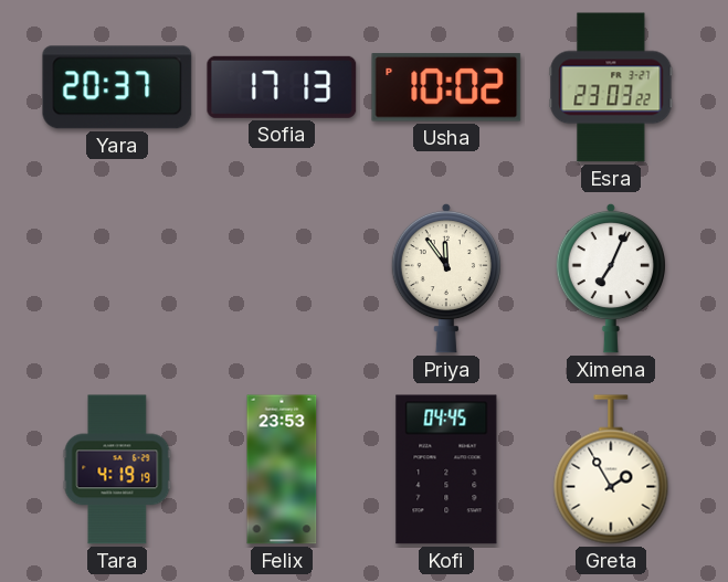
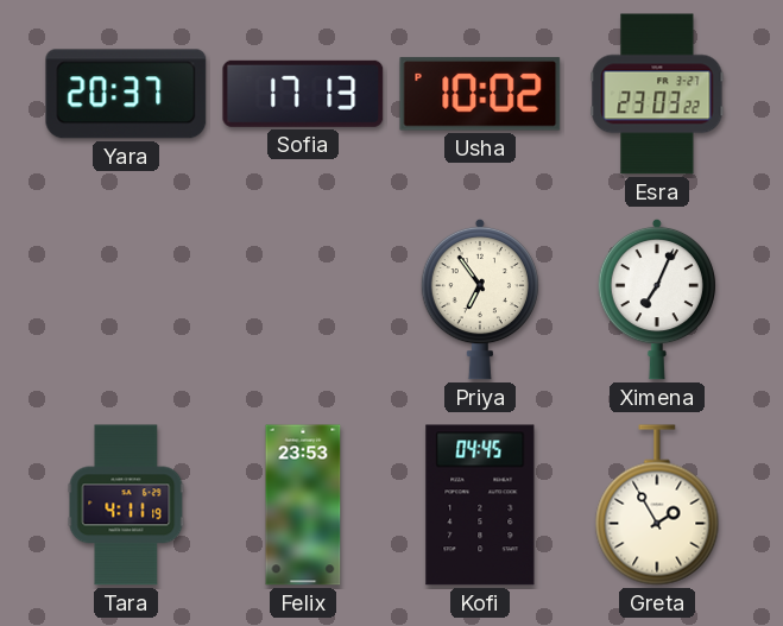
Priya: 11:54 -> 6:54 (480, 299)
Tara: 4:19 -> 4:11 (126, 505)
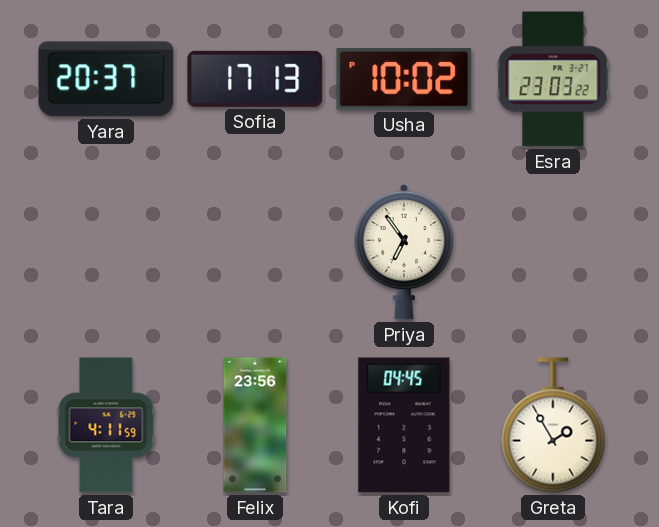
Ximena: 7:04 -> none (657, 299)
Tara: 4:11:19 -> 4:11:59 (106, 425)
Felix: 23:53 -> 23:56 (255, 425)
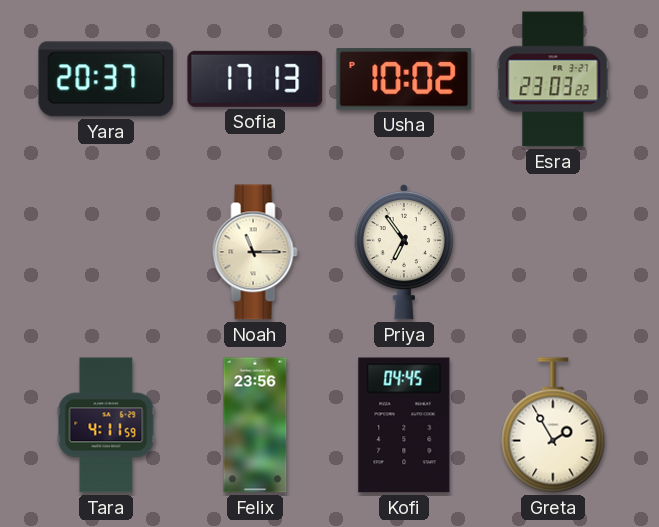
Noah: none -> 11:15 (255, 252)
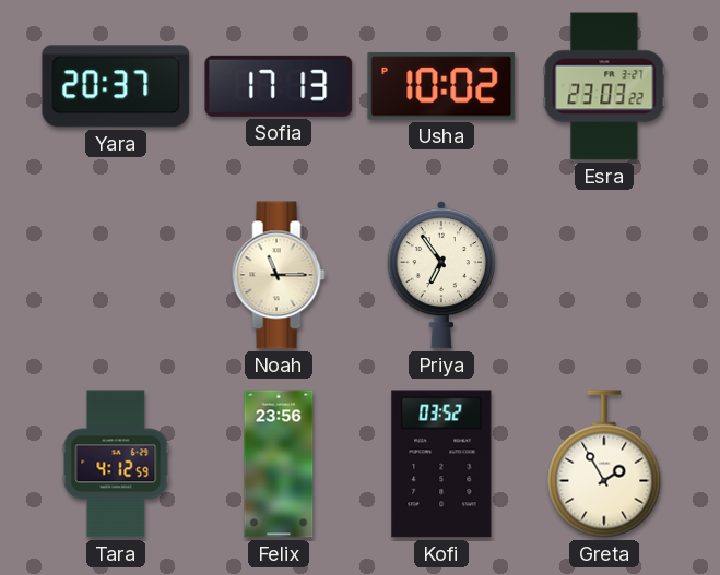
Tara: 4:11 -> 4:12 (116, 464)
Kofi: 04:45 -> 03:52 (441, 464)
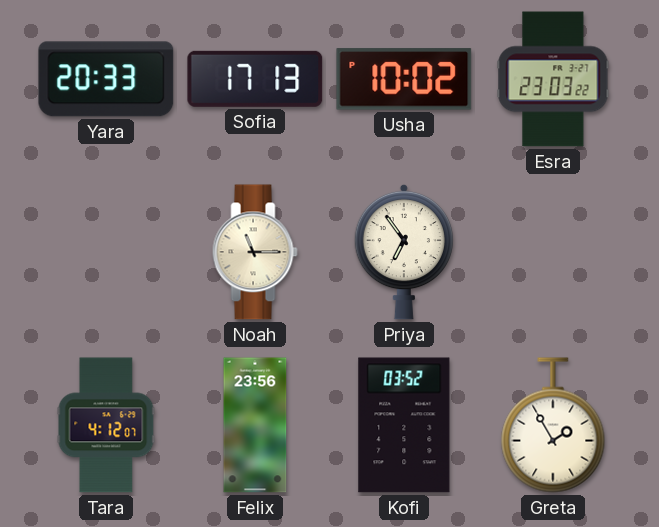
Yara: 20:37 -> 20:33 (106, 79)
Tara: 4:12:59 -> 4:12:07 (106, 425)
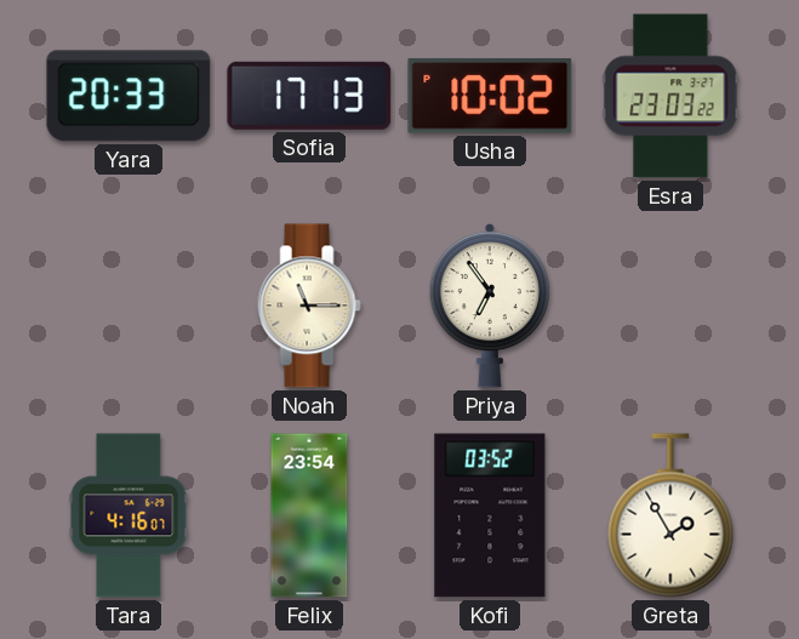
Tara: 4:12 -> 4:16 (129, 515)
Felix: 23:56 -> 23:54 (309, 515)
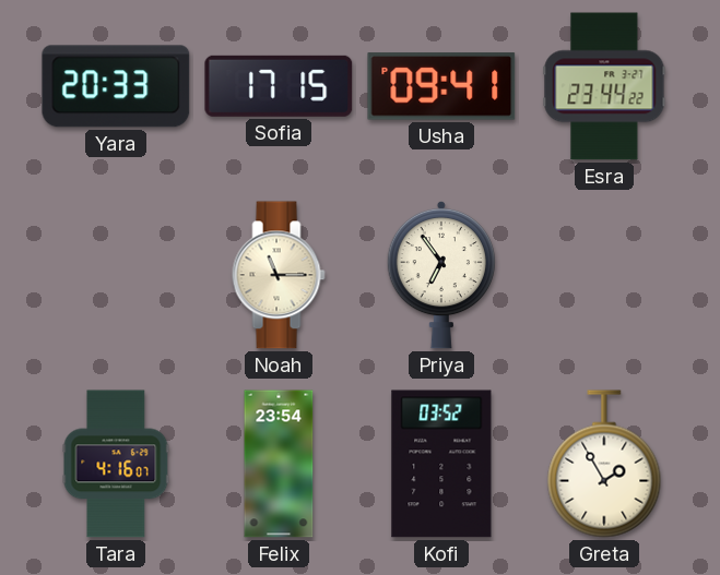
Sofia: 17:13 -> 17:15 (279, 86)
Usha: 10:02 -> 09:41 (441, 86)
Esra: 23:03 -> 23:44 (604, 86)
